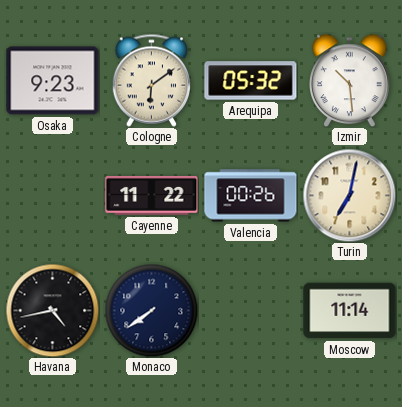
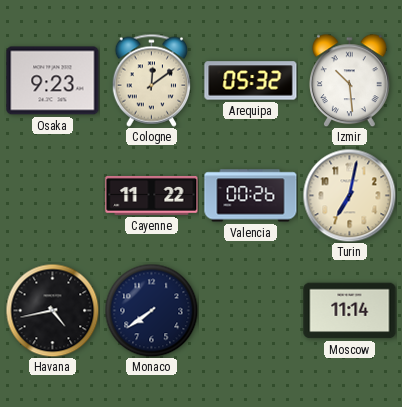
Cologne: 6:09 -> 12:09 (151, 80)
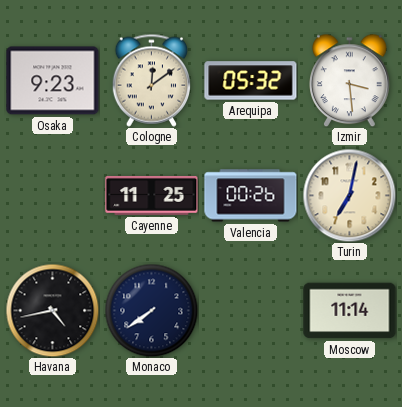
Izmir: 10:29 -> 3:29 (350, 80)
Cayenne: 11:22 -> 11:25 (152, 195)
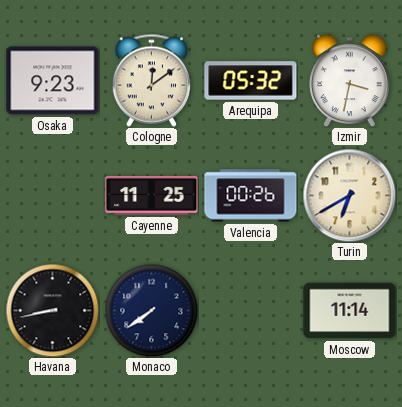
Izmir: 3:29 -> 3:32 (350, 80)
Turin: 7:02 -> 6:40 (349, 195)
Havana: 4:43 -> 8:43 (52, 310)
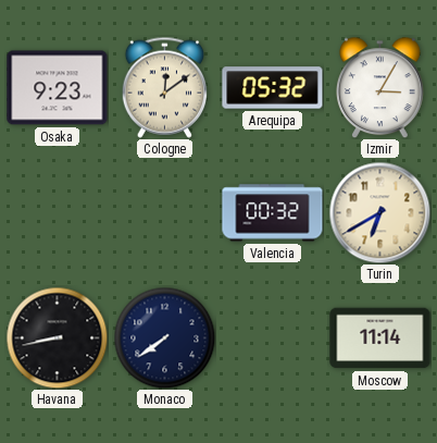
Izmir: 3:32 -> 3:05 (380, 87)
Cayenne: 11:25 -> none (152, 195)
Valencia: 00:26 -> 00:32 (273, 213)
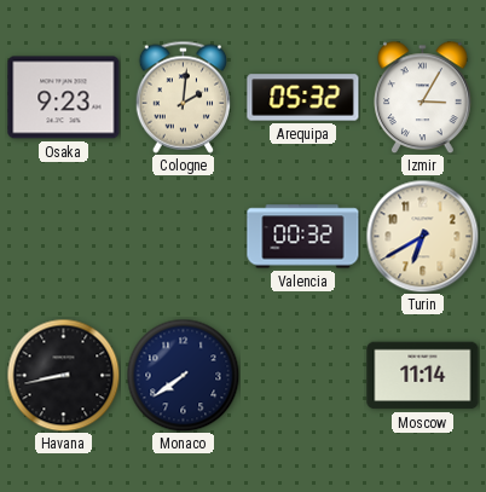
Cologne: 12:09 -> 2:01 (183, 97)
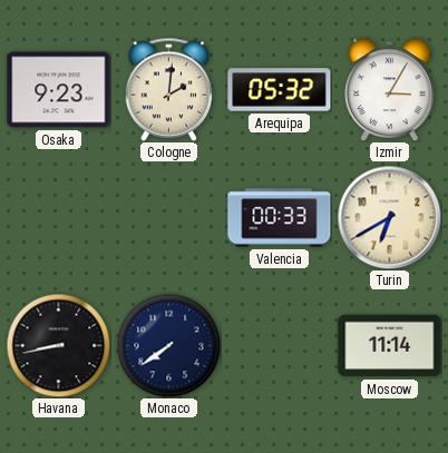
Valencia: 00:32 -> 00:33 (280, 218)
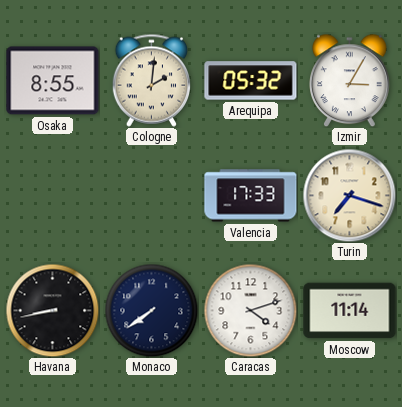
Osaka: 9:23 -> 8:55 (53, 81)
Valencia: 00:33 -> 17:33 (251, 196)
Turin: 6:40 -> 7:18 (349, 195)
Caracas: none -> 4:12 (250, 310)
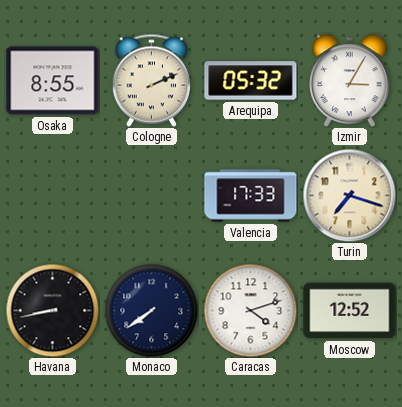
Cologne: 2:01 -> 2:11 (151, 80)
Moscow: 11:14 -> 12:52 (350, 311)
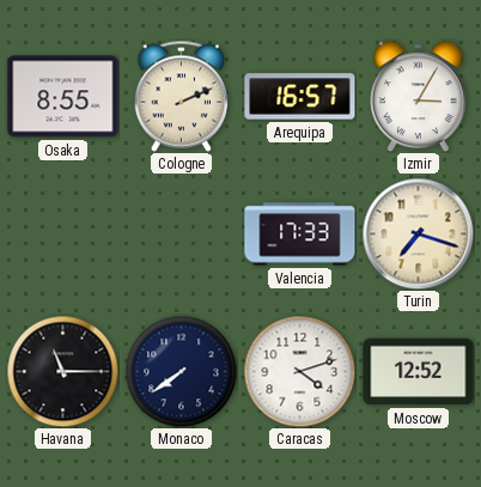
Arequipa: 05:32 -> 16:57 (300, 97)
Havana: 8:43 -> 11:15 (62, 371)
